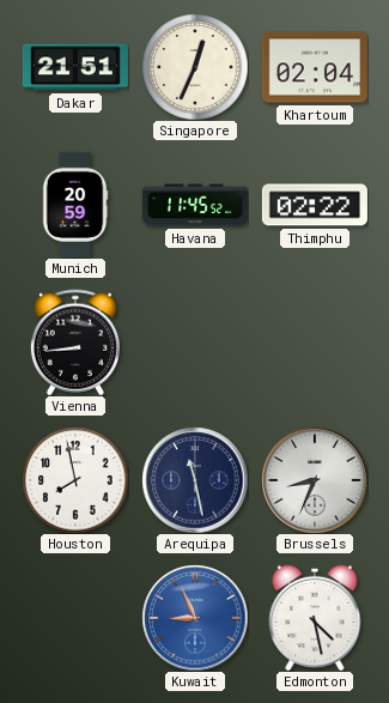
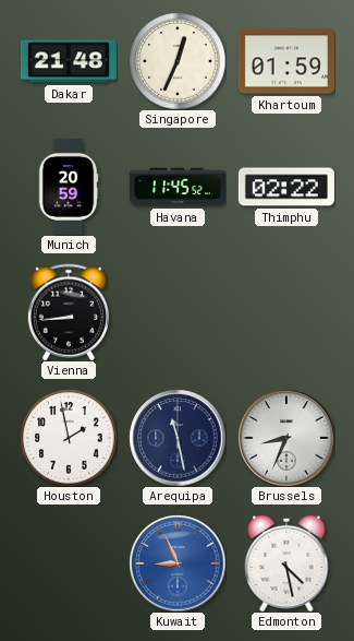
Dakar: 21:51 -> 21:48 (69, 61)
Khartoum: 02:04 -> 01:59 (286, 61)
Houston: 7:58 -> 1:58 (69, 438)
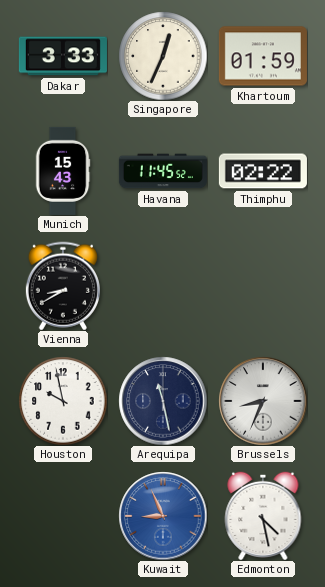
Dakar: 21:48 -> 3:33 (63, 56)
Munich: 20:59 -> 15:43 (63, 171)
Vienna: 8:44 -> 8:40 (63, 286)
Houston: 1:58 -> 9:58 (63, 401)
